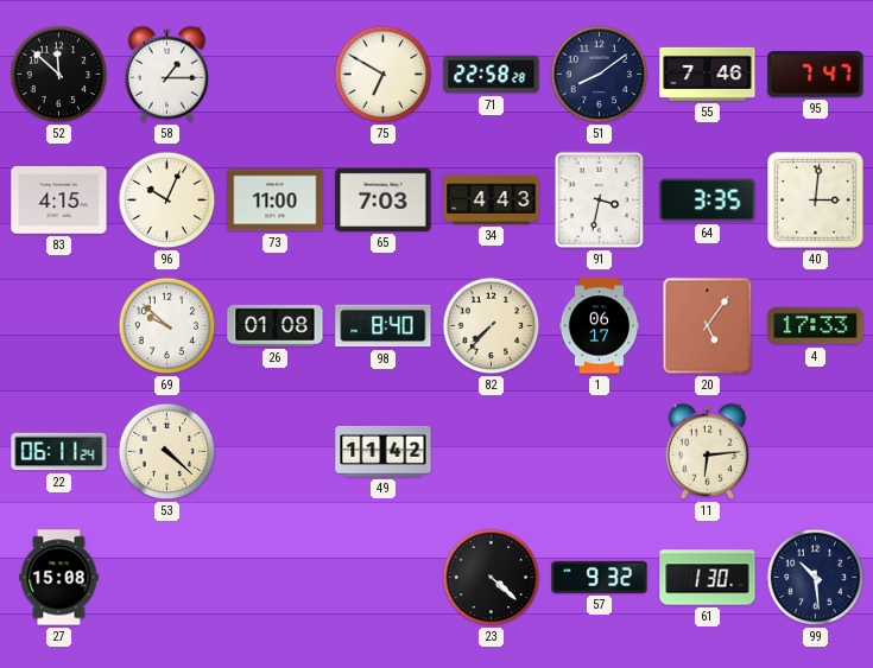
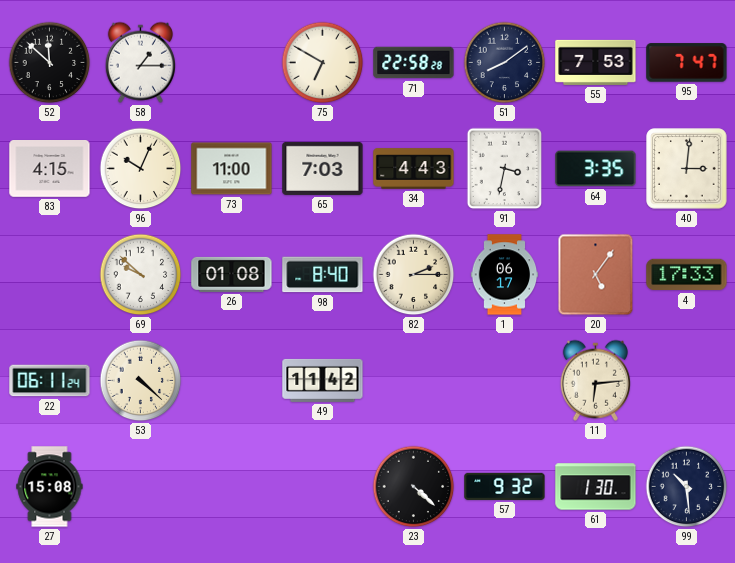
55: 7:46 -> 7:53 (596, 62)
82: 7:37 -> 2:15 (414, 275)
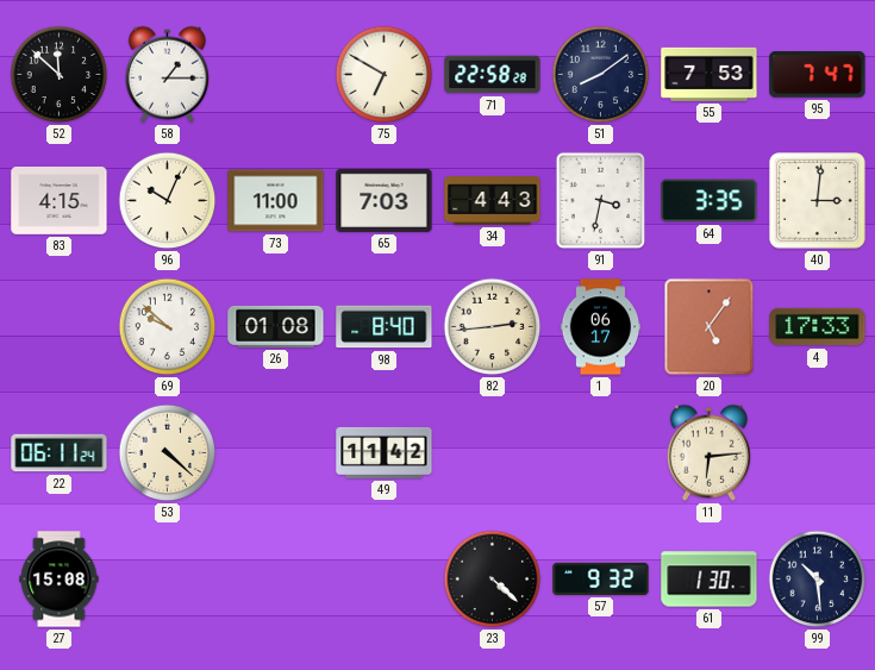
82: 2:15 -> 2:44 (493, 327)
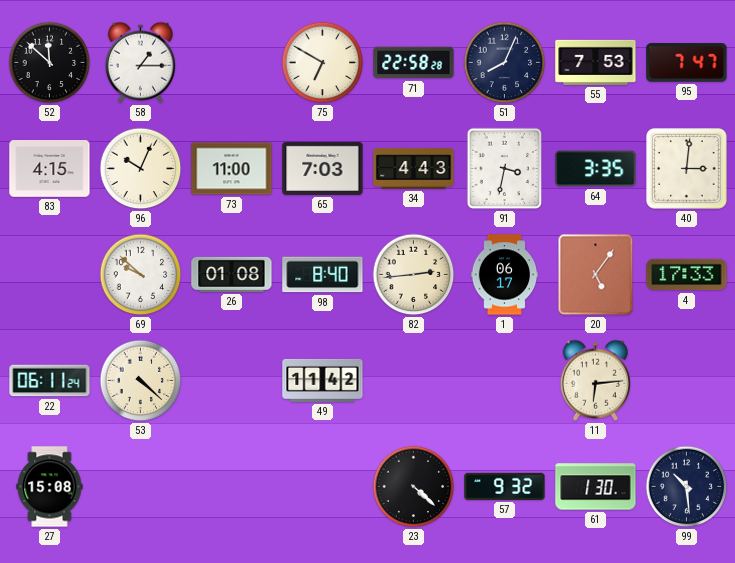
51: 8:09 -> 8:04 (505, 63)
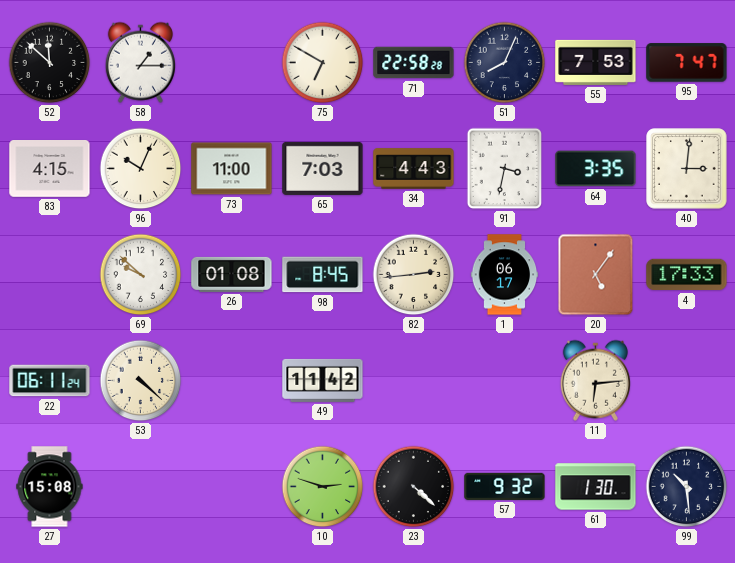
98: 8:40 -> 8:45 (323, 275)
10: none -> 2:48 (323, 487)
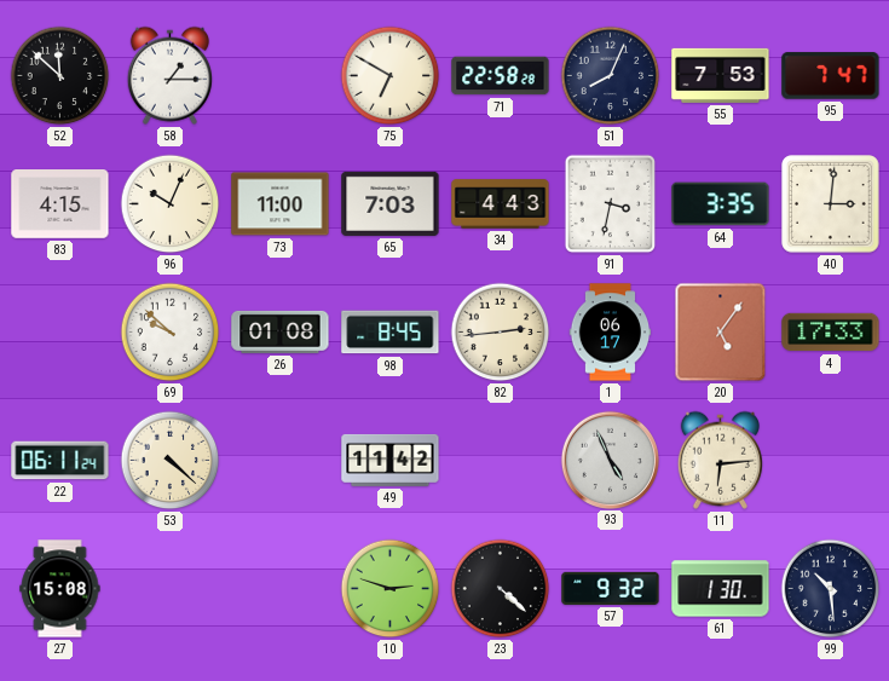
93: none -> 4:56 (610, 460)
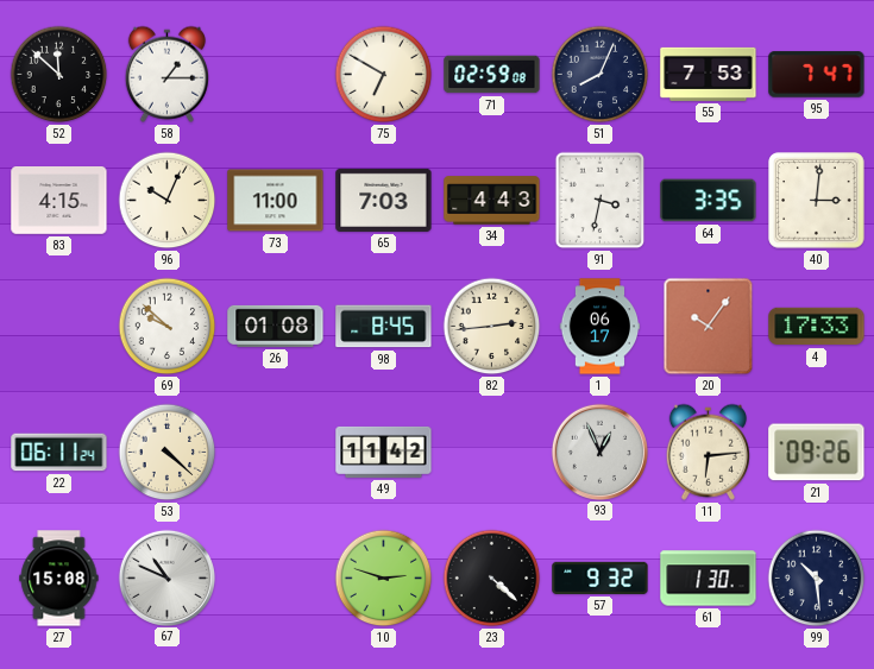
71: 22:58 -> 02:59 (492, 75)
20: 5:06 -> 10:06 (709, 327)
93: 4:56 -> 12:56 (599, 452)
21: none -> 09:26 (817, 453)
67: none -> 10:49 (166, 578)
